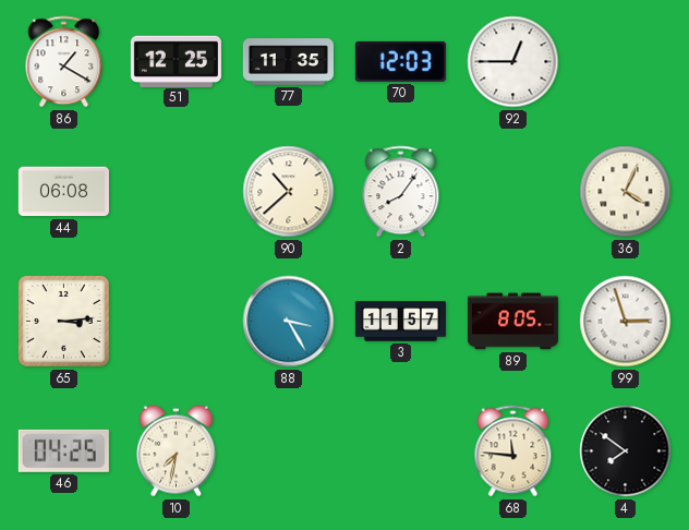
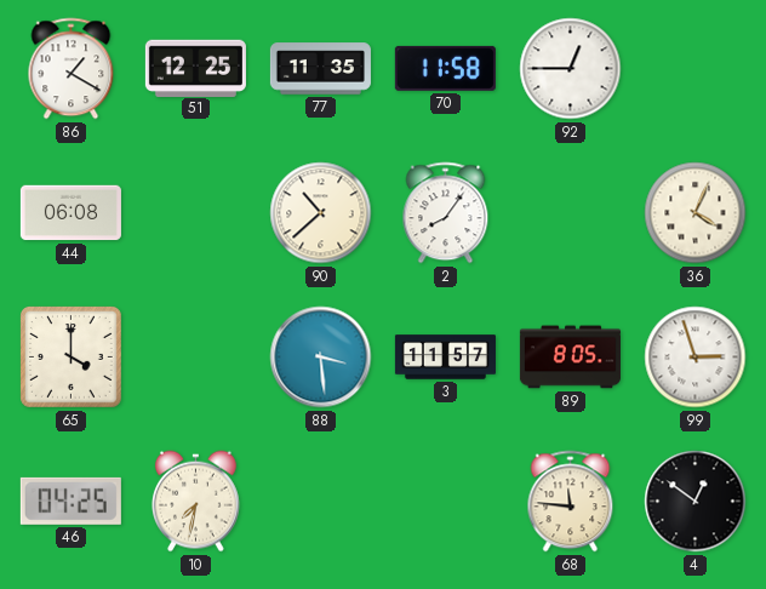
70: 12:03 -> 11:58 (445, 68)
65: 3:14 -> 4:00 (72, 358)
88: 3:25 -> 3:29 (321, 358)
4: 7:51 -> 12:51 (696, 502)
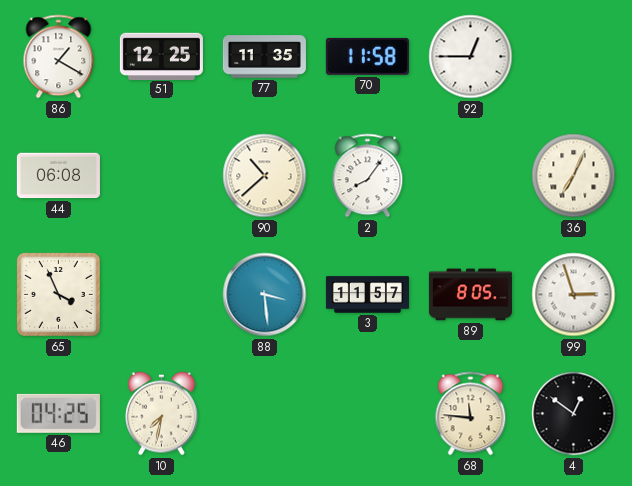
36: 4:04 -> 7:04 (574, 176)
65: 4:00 -> 3:56 (59, 295)
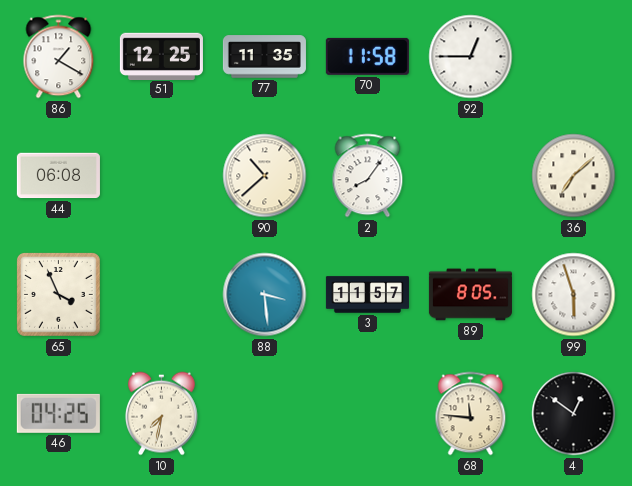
36: 7:04 -> 7:08 (574, 176)
99: 2:57 -> 5:57 (574, 295)
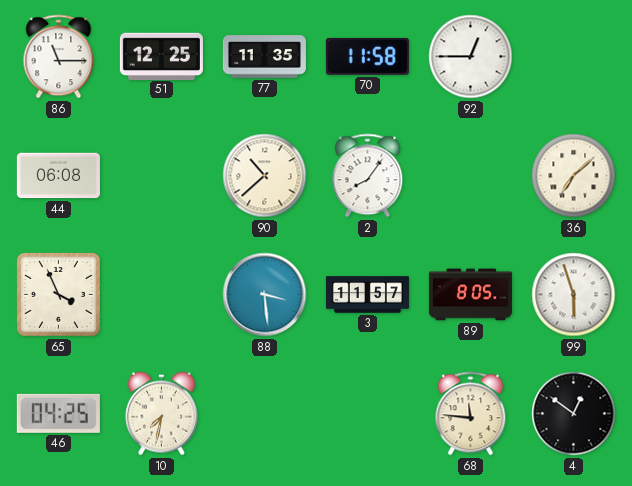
86: 1:20 -> 11:15 (59, 57)
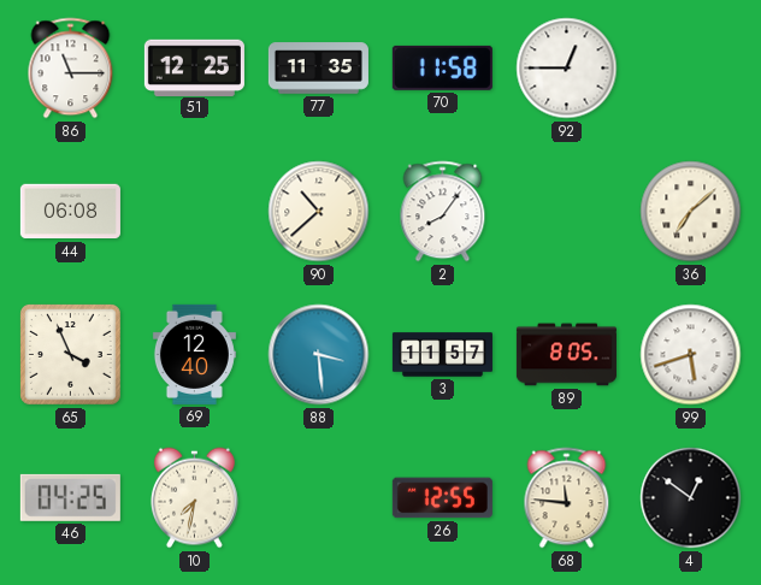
69: none -> 12:40 (194, 354)
99: 5:57 -> 5:42 (691, 355)
26: none -> 12:55 (442, 498)
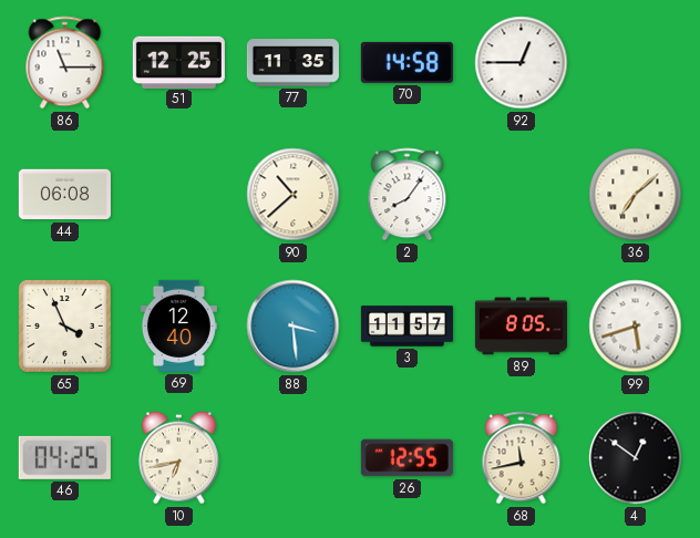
70: 11:58 -> 14:58 (406, 62)
10: 7:32 -> 6:43 (178, 458)
68: 11:46 -> 11:43 (522, 458)
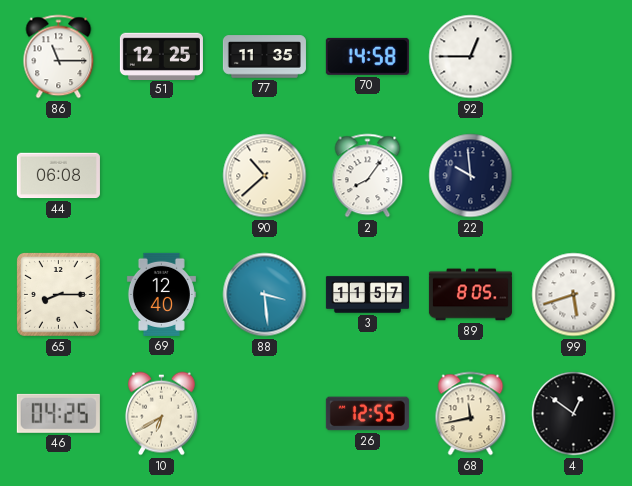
22: none -> 9:59 (471, 176)
36: 7:08 -> none (636, 195)
65: 3:56 -> 8:15 (59, 295)
10: 6:43 -> 6:40 (161, 414)
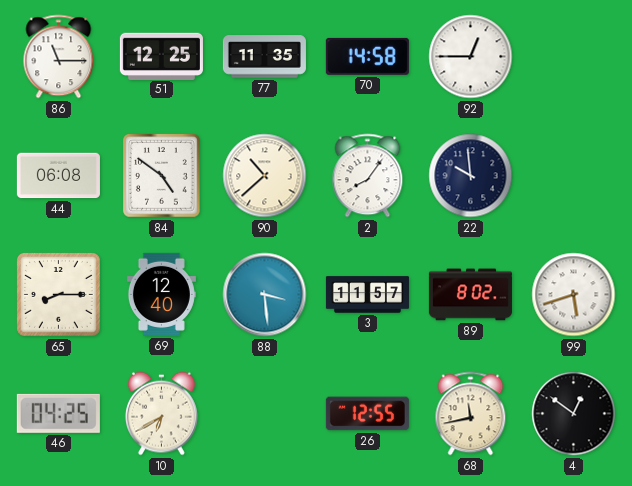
84: none -> 4:51 (162, 176)
89: 8:05 -> 8:02 (470, 295)
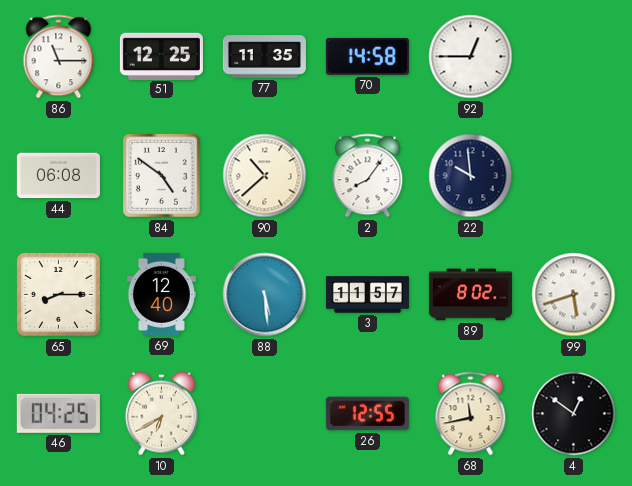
88: 3:29 -> 5:29 (265, 295)
